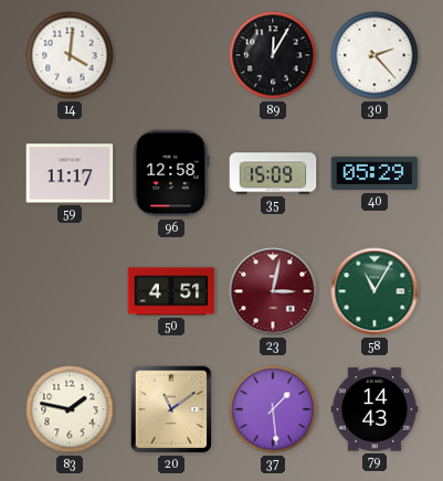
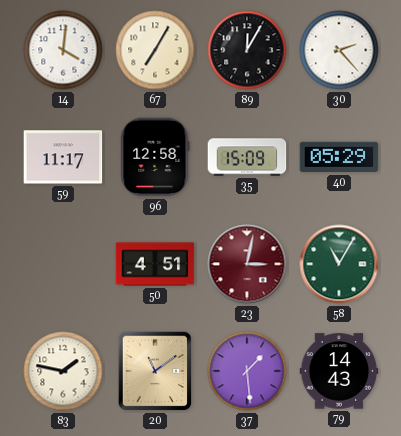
67: none -> 7:05 (155, 50)
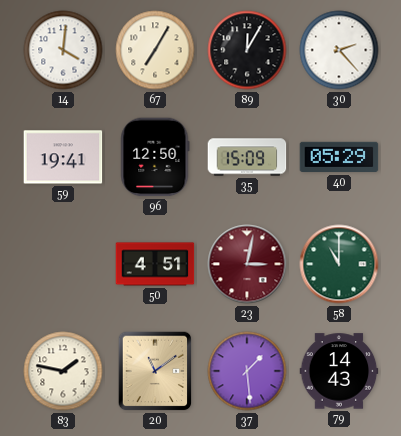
59: 11:17 -> 19:41 (63, 157)
96: 12:58 -> 12:50 (155, 157)
58: 11:05 -> 11:00 (339, 264)
